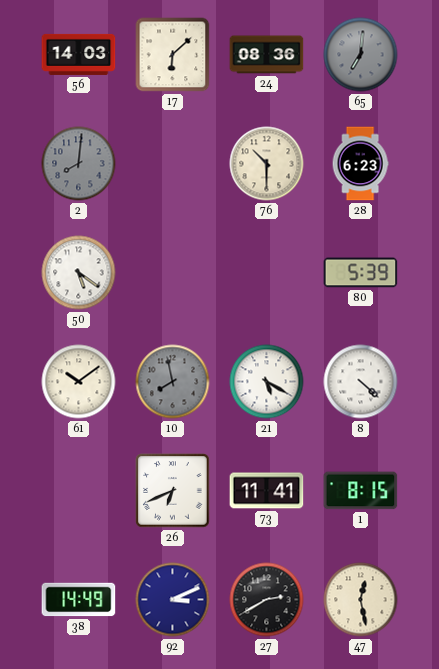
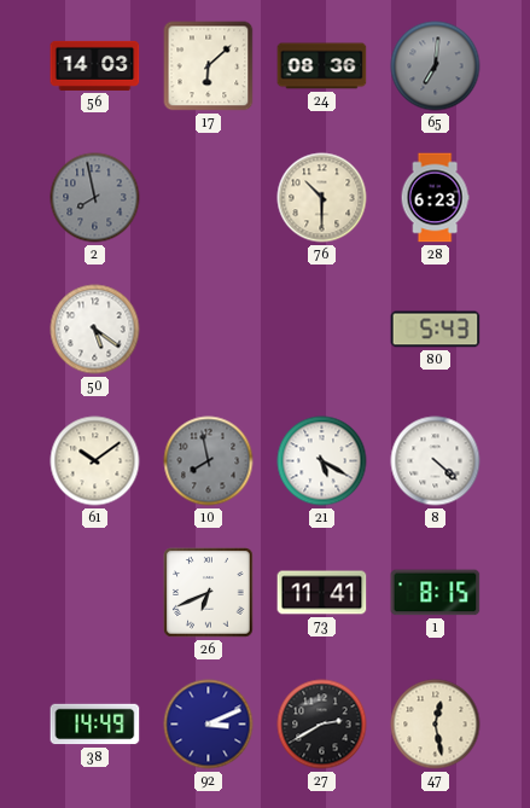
2: 8:01 -> 7:58 (95, 198)
80: 5:39 -> 5:43 (436, 330)
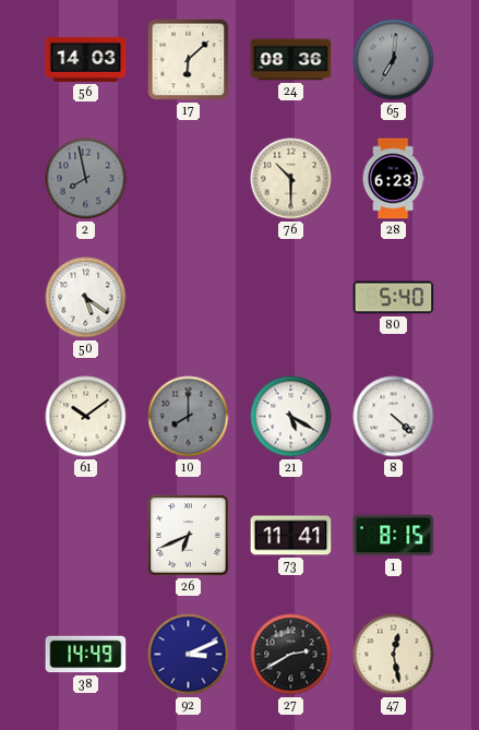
80: 5:43 -> 5:40 (394, 298)
10: 7:58 -> 8:00 (189, 417)
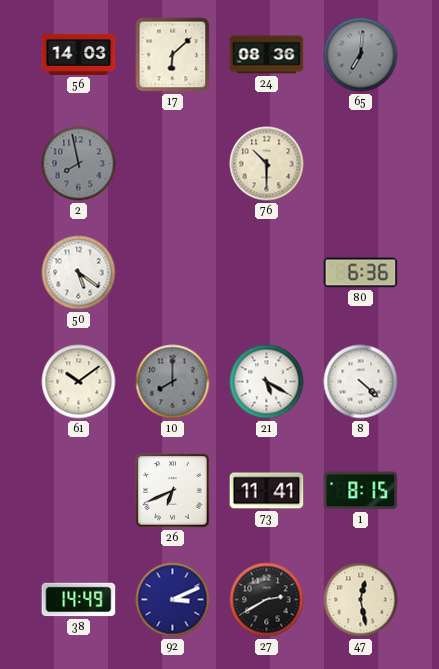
28: 6:23 -> none (393, 179)
80: 5:40 -> 6:36 (361, 273)
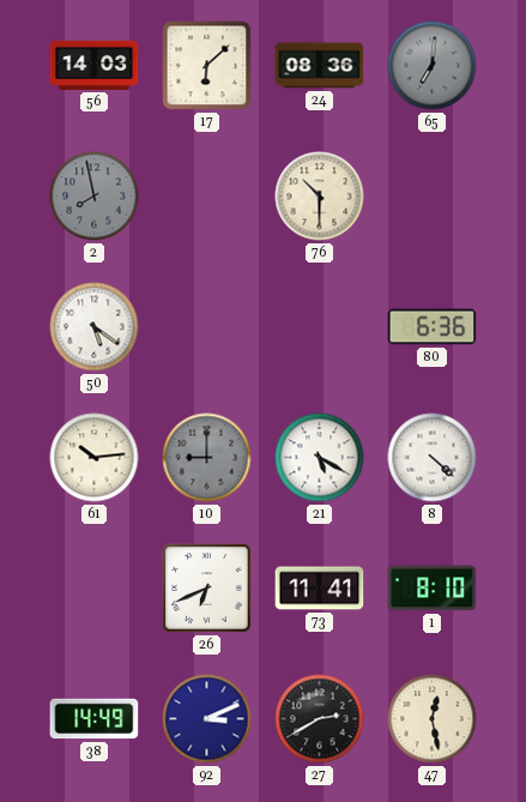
61: 10:09 -> 10:14 (95, 458)
10: 8:00 -> 9:00 (207, 458)
1: 8:15 -> 8:10 (433, 589)
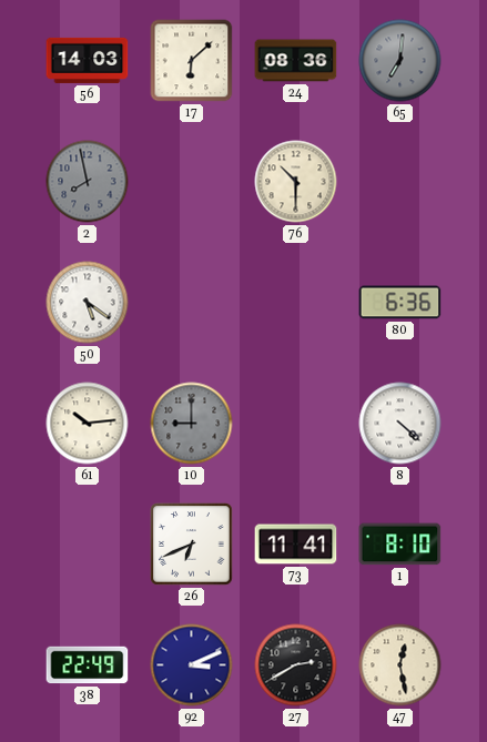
21: 5:20 -> none (320, 458)
38: 14:49 -> 22:49 (88, 665)
